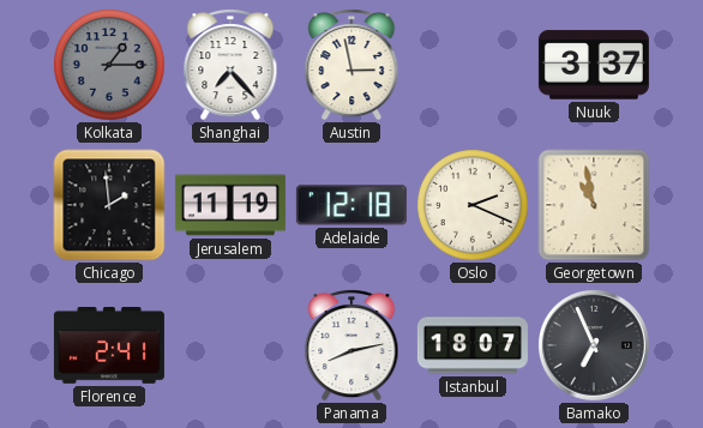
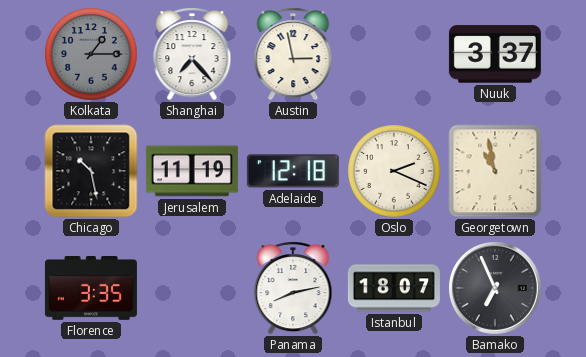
Chicago: 1:59 -> 10:28 (91, 171)
Florence: 2:41 -> 3:35 (91, 289)
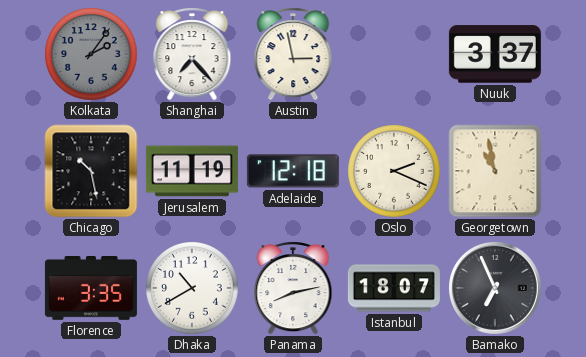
Kolkata: 1:15 -> 2:06 (91, 54)
Dhaka: none -> 10:40 (192, 288)
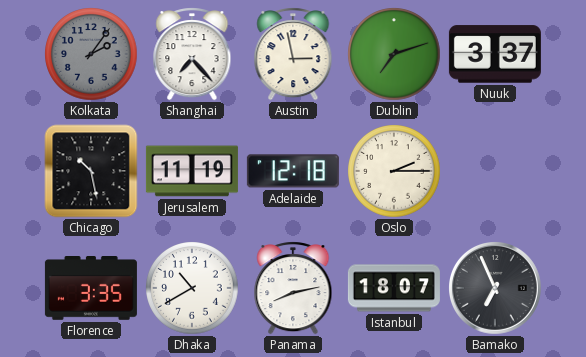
Dublin: none -> 7:12 (394, 54)
Oslo: 2:19 -> 2:15 (394, 171)
Georgetown: 10:58 -> none (495, 171)
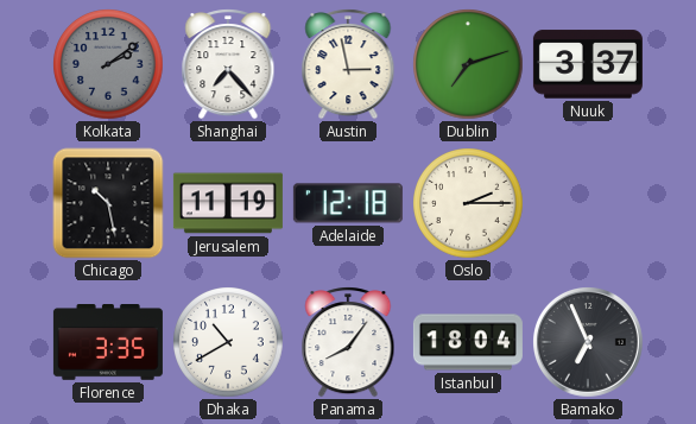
Kolkata: 2:06 -> 2:09 (108, 64)
Panama: 8:13 -> 8:06 (348, 342)
Istanbul: 18:07 -> 18:04 (468, 342)
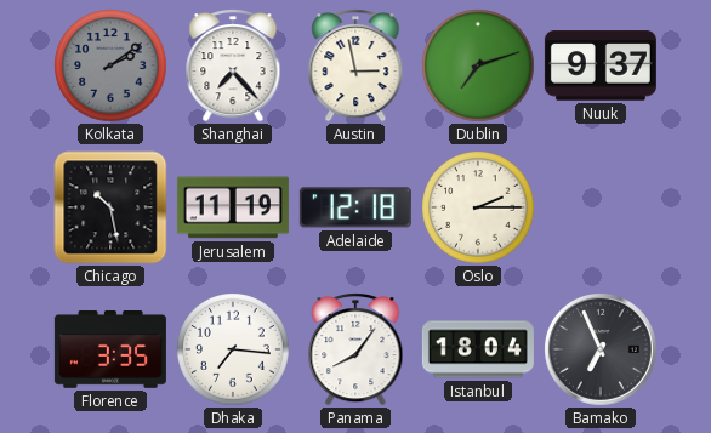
Nuuk: 3:37 -> 9:37 (601, 65)
Dhaka: 10:40 -> 7:16 (233, 349)
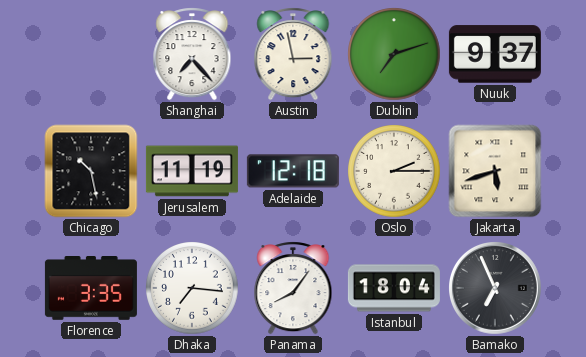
Kolkata: 2:09 -> none (110, 65)
Jakarta: none -> 5:42 (495, 171)
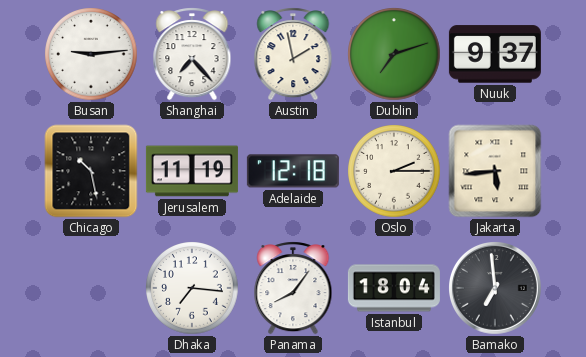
Busan: none -> 9:14 (91, 54)
Austin: 2:58 -> 1:58 (293, 54)
Jakarta: 5:42 -> 5:44 (495, 171)
Florence: 3:35 -> none (91, 289)
Bamako: 6:56 -> 6:59 (496, 289)
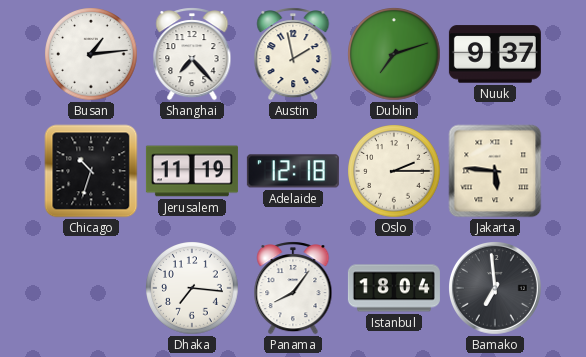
Busan: 9:14 -> 1:14 (91, 54)
Chicago: 10:28 -> 10:33 (91, 171)
Jakarta: 5:44 -> 5:46 (495, 171)
